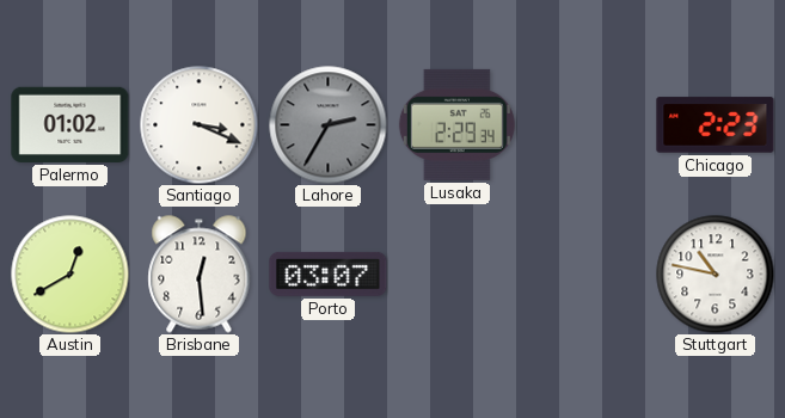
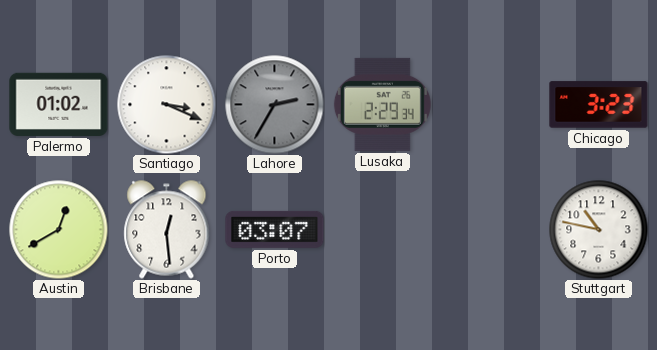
Chicago: 2:23 -> 3:23 (599, 105)
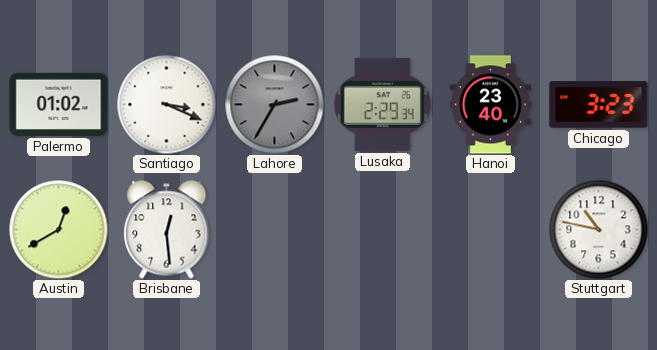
Hanoi: none -> 23:40 (490, 105)
Porto: 03:07 -> none (275, 229)
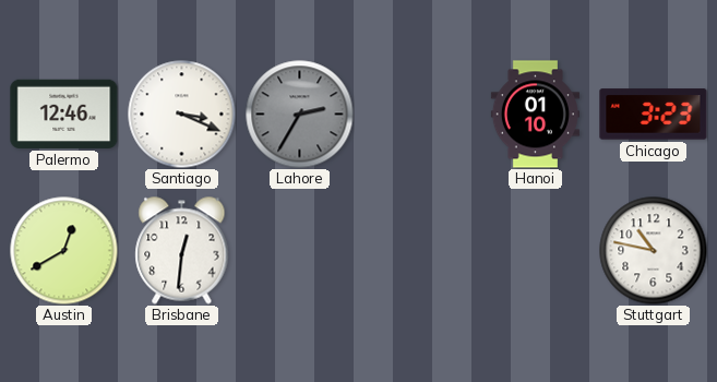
Palermo: 01:02 -> 12:46 (64, 114)
Lusaka: 2:29 -> none (382, 104)
Hanoi: 23:40 -> 01:10 (535, 115)
Brisbane: 12:29 -> 12:31 (182, 251)
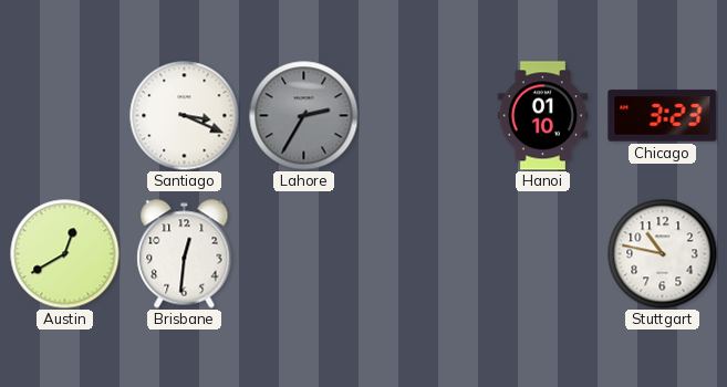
Palermo: 12:46 -> none (64, 114)
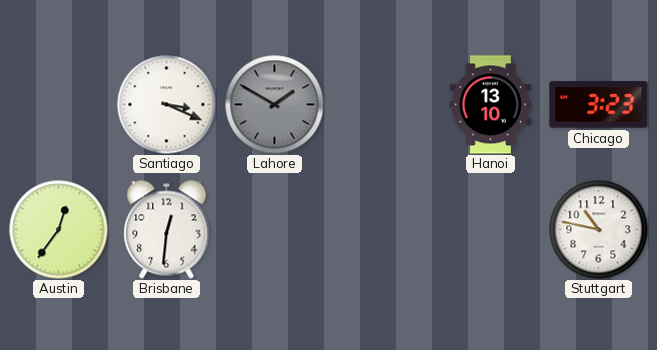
Lahore: 2:35 -> 1:50 (275, 105)
Hanoi: 01:10 -> 13:10 (490, 105)
Austin: 12:40 -> 12:36 (59, 230)
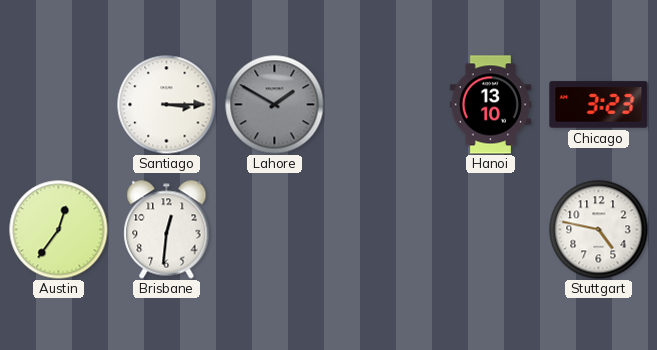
Santiago: 3:19 -> 3:15 (167, 105)
Stuttgart: 10:47 -> 4:47 (599, 230)
